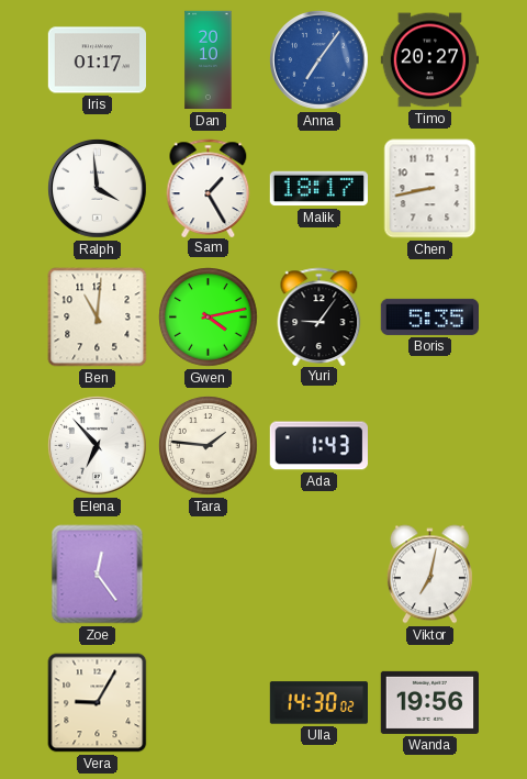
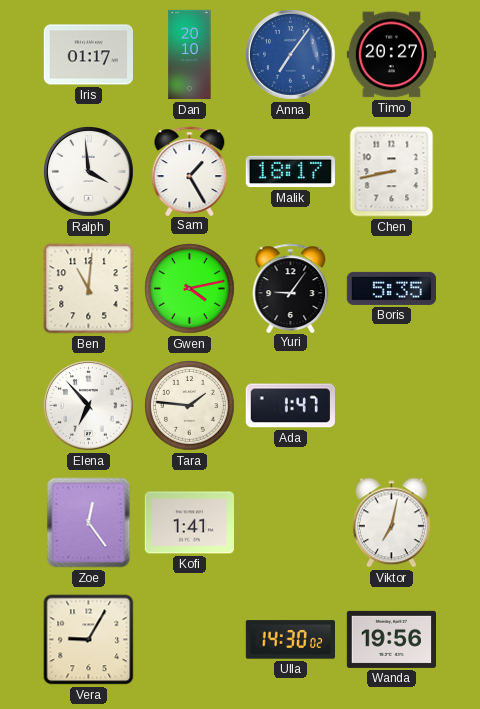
Ada: 1:43 -> 1:47 (290, 406)
Kofi: none -> 1:41 (189, 523)
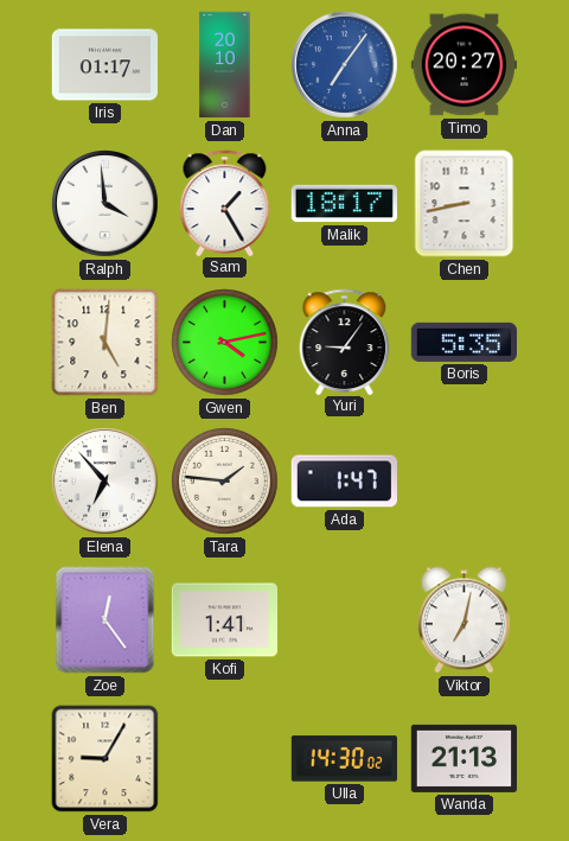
Ben: 11:01 -> 5:01 (106, 343)
Wanda: 19:56 -> 21:13 (463, 758)
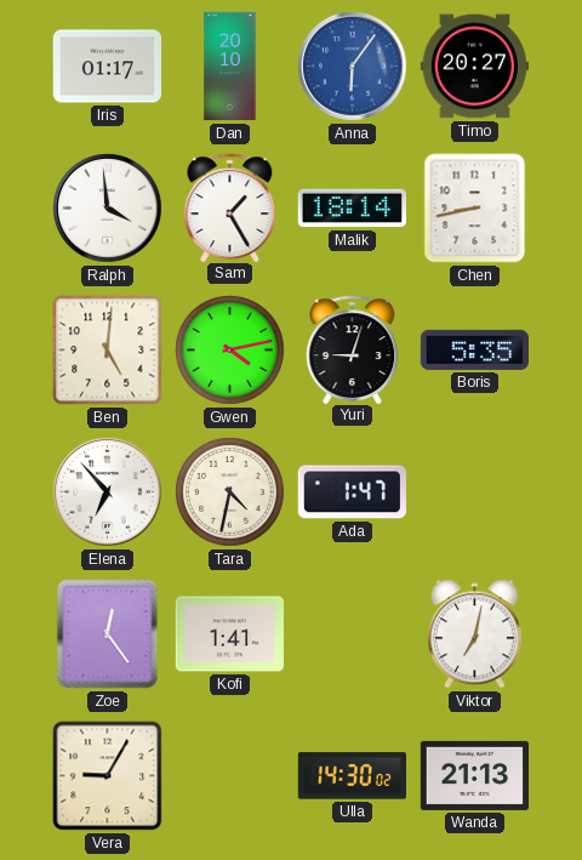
Anna: 7:06 -> 6:06 (353, 67)
Malik: 18:17 -> 18:14 (352, 209)
Yuri: 9:06 -> 9:03 (353, 349)
Tara: 1:46 -> 4:32 (230, 492)
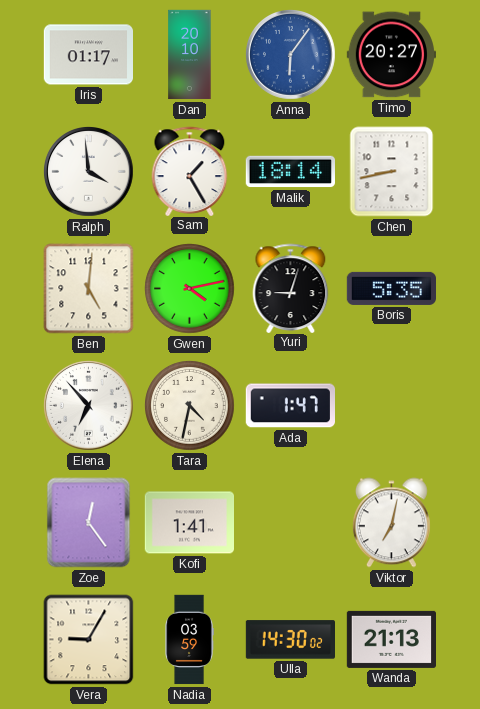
Nadia: none -> 03:59 (189, 640)
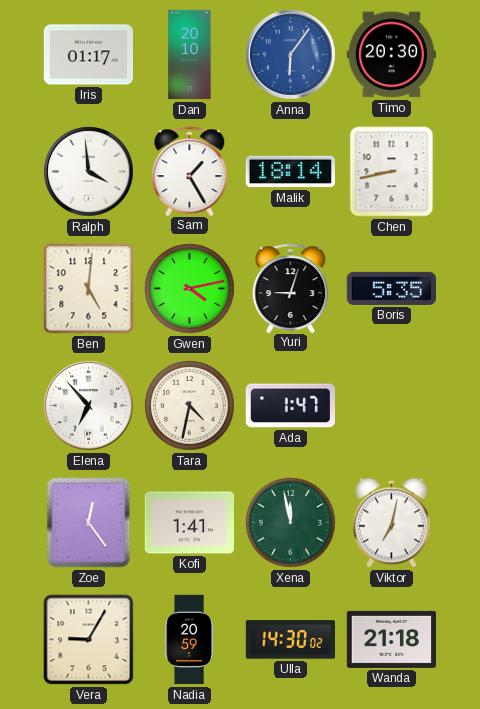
Timo: 20:27 -> 20:30 (391, 55)
Xena: none -> 11:58 (291, 523)
Nadia: 03:59 -> 20:59 (189, 640)
Wanda: 21:13 -> 21:18 (391, 639)
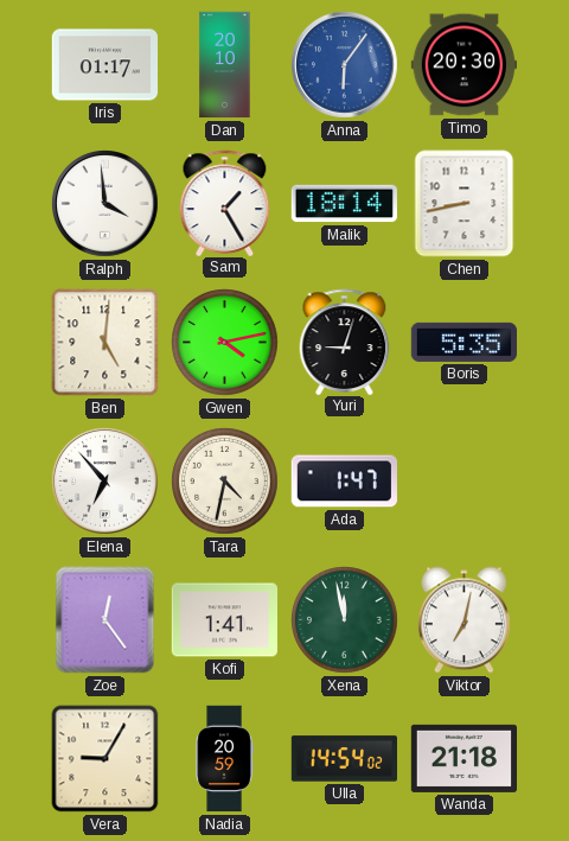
Ulla: 14:30 -> 14:54 (344, 759)
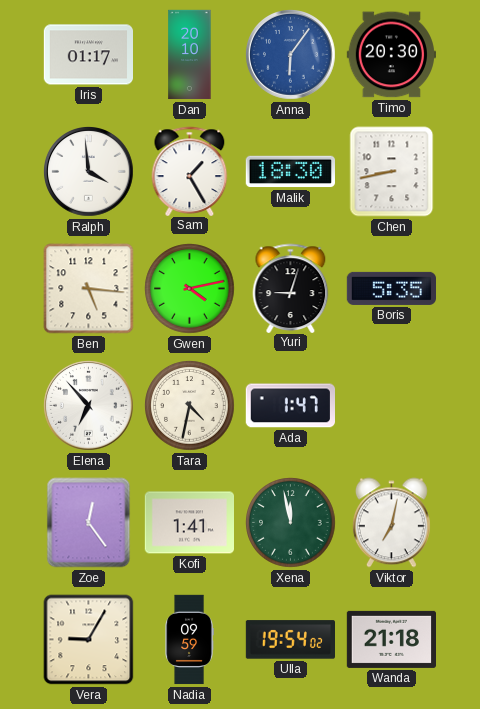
Malik: 18:14 -> 18:30 (290, 172)
Ben: 5:01 -> 5:16 (89, 289)
Nadia: 20:59 -> 09:59 (189, 640)
Ulla: 14:54 -> 19:54 (290, 640)
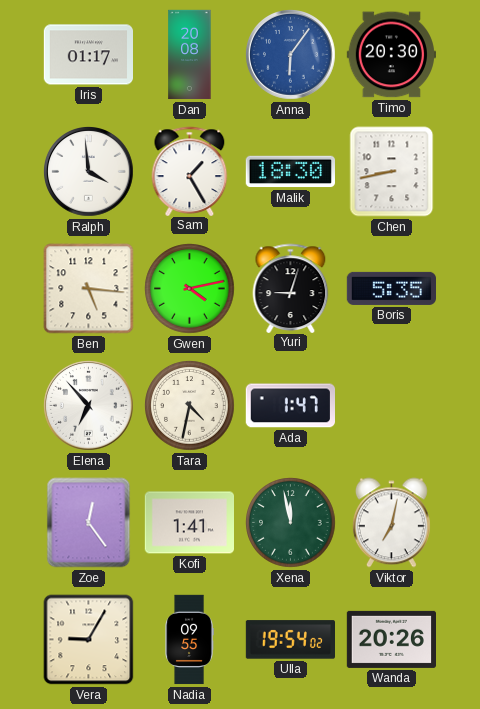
Dan: 20:10 -> 20:08 (190, 55)
Nadia: 09:59 -> 09:55 (189, 640)
Wanda: 21:18 -> 20:26 (391, 639)
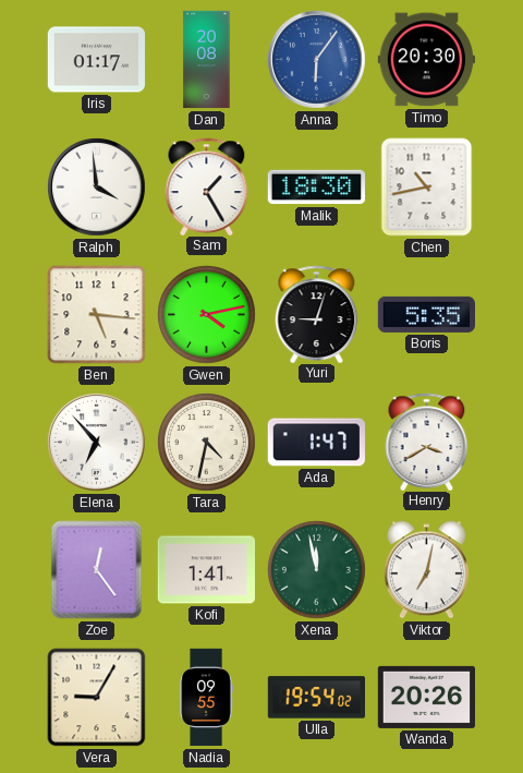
Chen: 8:43 -> 10:43 (427, 188)
Henry: none -> 3:40 (427, 442)
